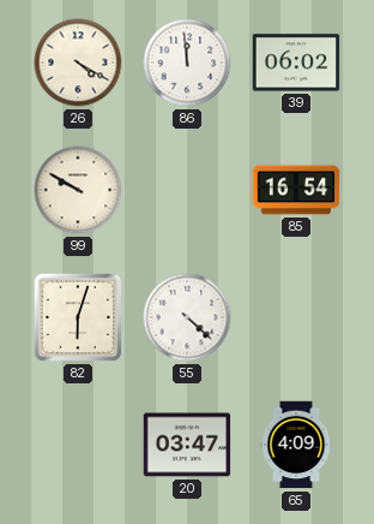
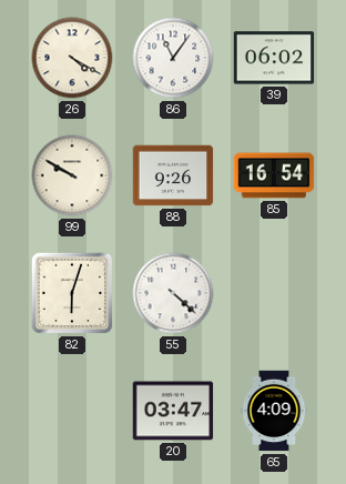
86: 11:59 -> 11:06 (173, 58)
88: none -> 9:26 (173, 175)
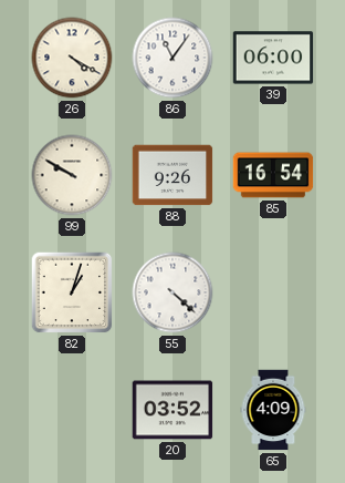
39: 06:02 -> 06:00 (273, 58)
82: 6:03 -> 1:03 (72, 292)
20: 03:47 -> 03:52 (172, 410)
